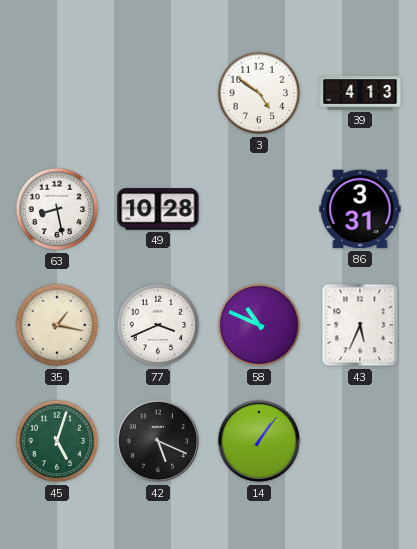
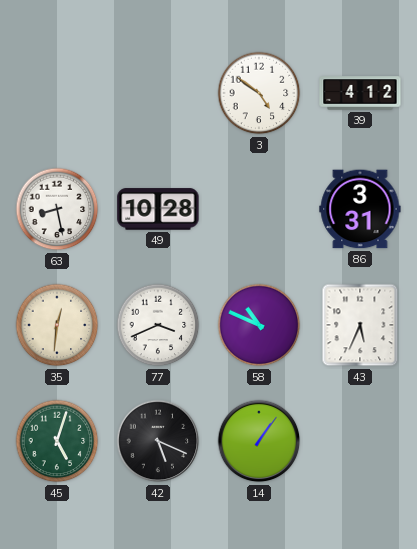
39: 4:13 -> 4:12 (360, 93)
35: 1:17 -> 12:31 (57, 325)
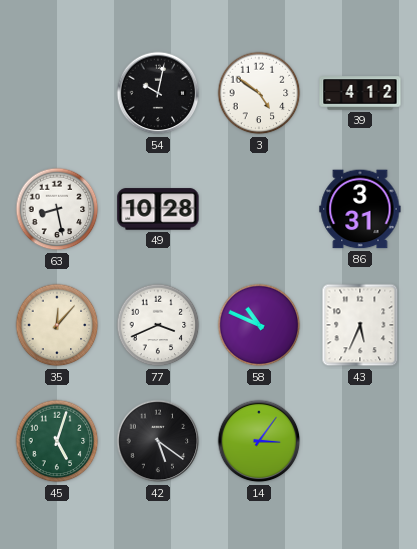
54: none -> 10:02 (158, 93)
35: 12:31 -> 12:07 (57, 325)
42: 5:19 -> 5:21 (158, 441)
14: 1:06 -> 3:06 (259, 441)
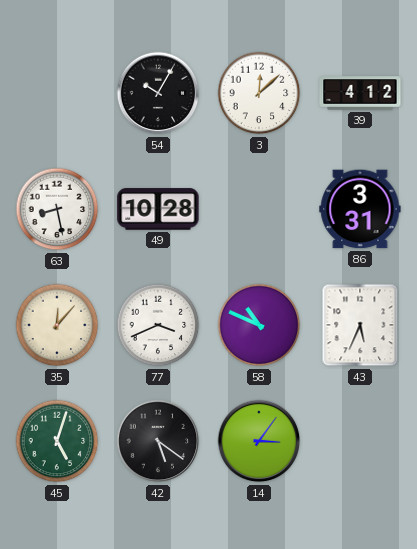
54: 10:02 -> 10:05 (158, 93)
3: 4:51 -> 12:08 (259, 93)
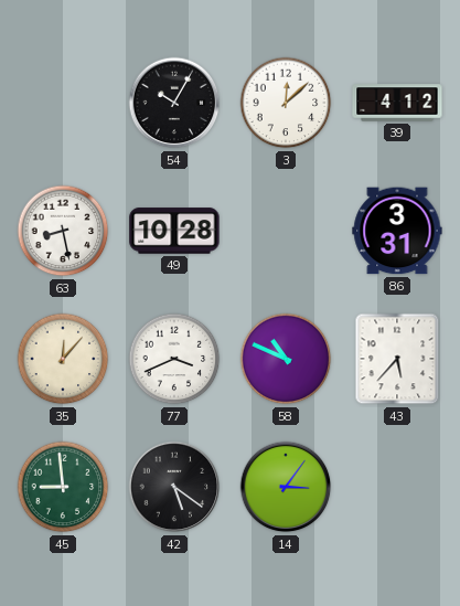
43: 5:34 -> 5:37 (397, 359)
45: 5:03 -> 8:59 (63, 487)
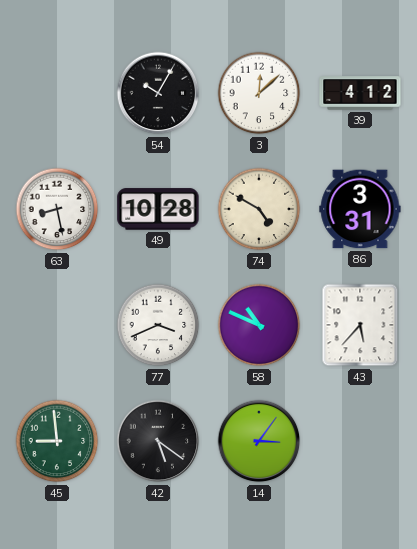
74: none -> 4:50 (259, 209)
35: 12:07 -> none (63, 359)
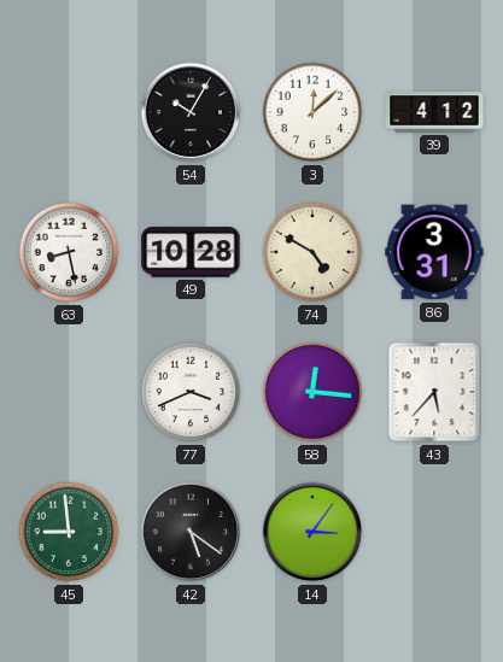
58: 10:49 -> 12:16 (312, 392)
